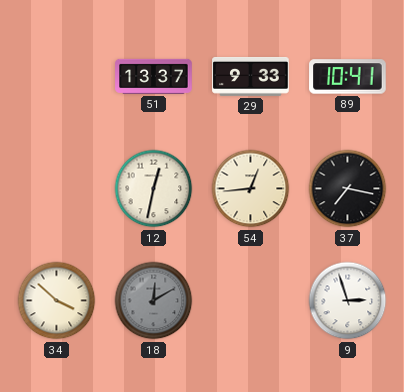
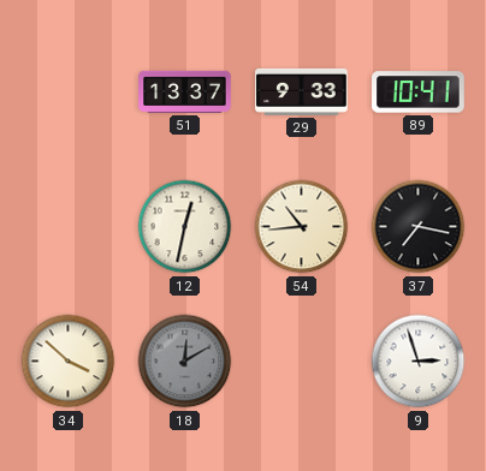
54: 12:44 -> 10:44 (302, 227)
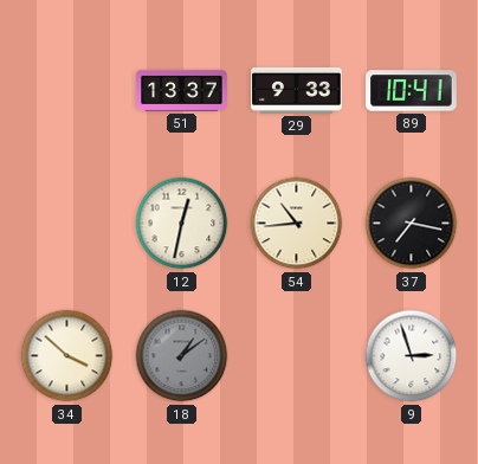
18: 12:10 -> 1:09 (182, 356)
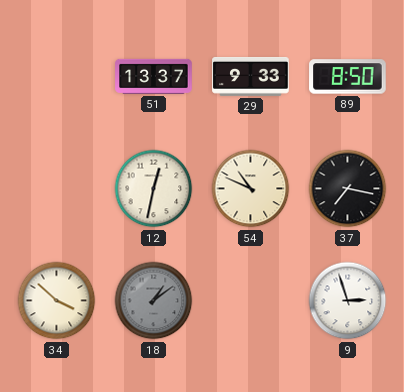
89: 10:41 -> 8:50 (348, 77)
54: 10:44 -> 10:49 (251, 189)
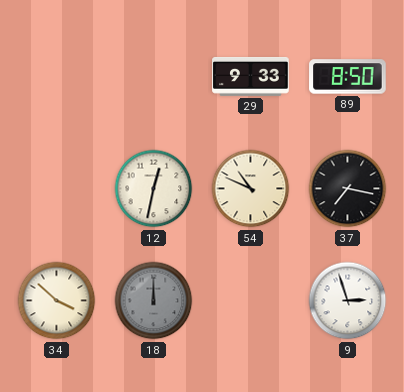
51: 13:37 -> none (154, 76)
18: 1:09 -> 12:00 (154, 301)
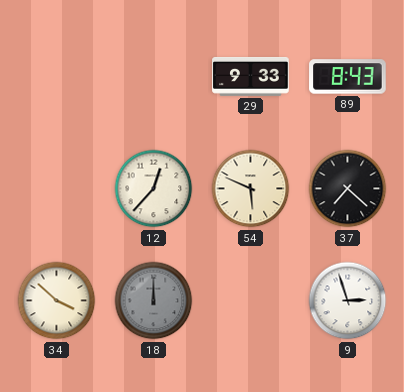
89: 8:50 -> 8:43 (348, 77)
12: 12:32 -> 12:37 (154, 189)
54: 10:49 -> 5:49 (251, 189)
37: 7:17 -> 7:22 (348, 189)
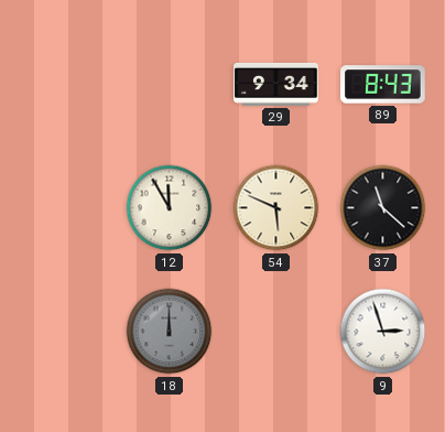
29: 9:33 -> 9:34 (276, 84)
12: 12:37 -> 11:55 (170, 208)
37: 7:22 -> 11:22 (383, 208)
34: 3:52 -> none (57, 301)
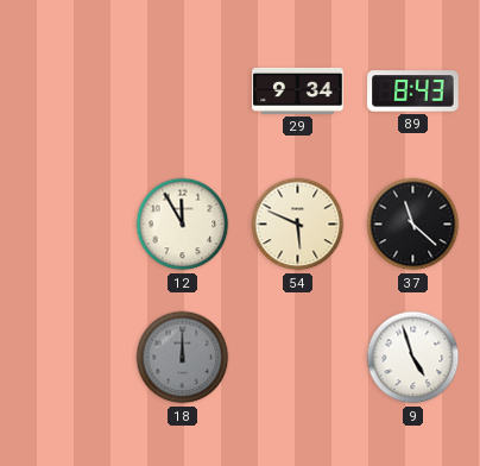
9: 2:57 -> 4:57 (413, 358)
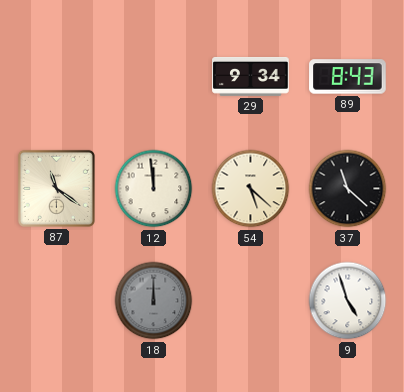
87: none -> 11:21 (56, 188)
12: 11:55 -> 11:59 (154, 189)
54: 5:49 -> 5:22 (251, 189)
